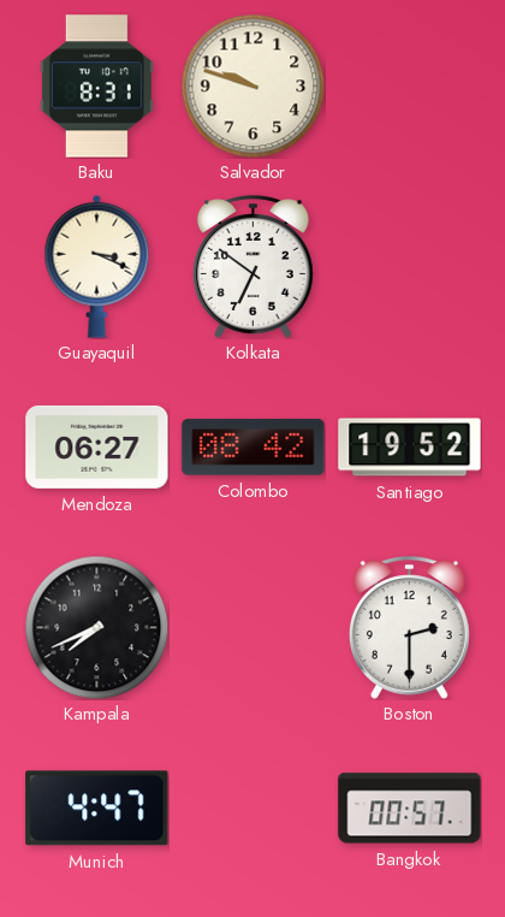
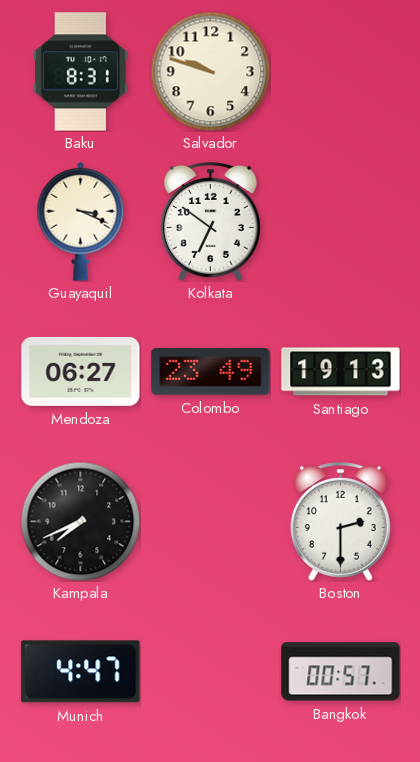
Colombo: 08:42 -> 23:49 (211, 372)
Santiago: 19:52 -> 19:13 (341, 372)
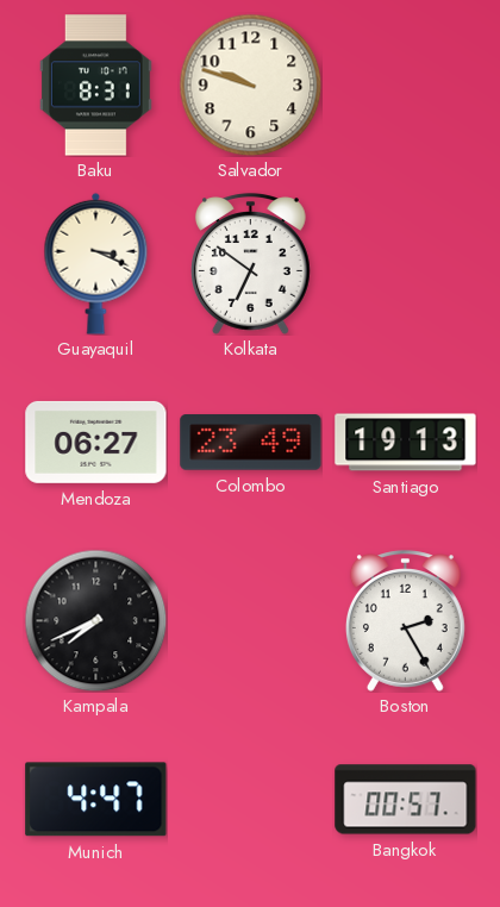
Boston: 2:30 -> 2:25 (405, 621)
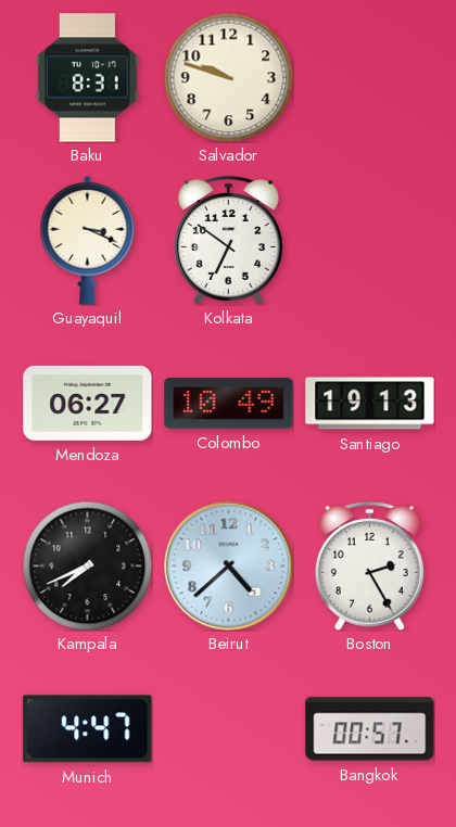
Colombo: 23:49 -> 10:49 (229, 404)
Beirut: none -> 4:38 (229, 567)
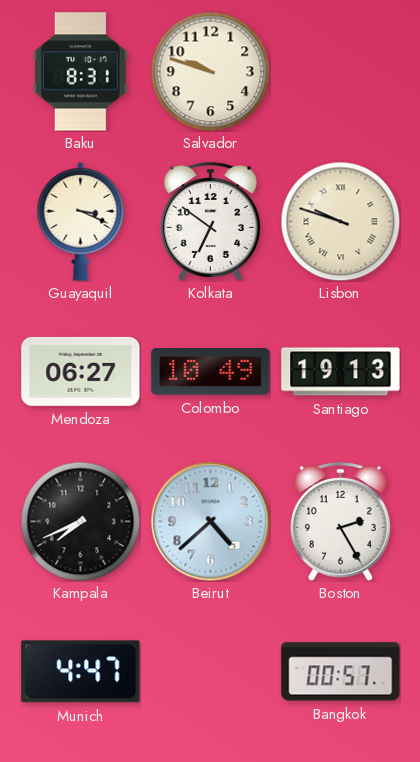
Lisbon: none -> 9:48 (340, 221)
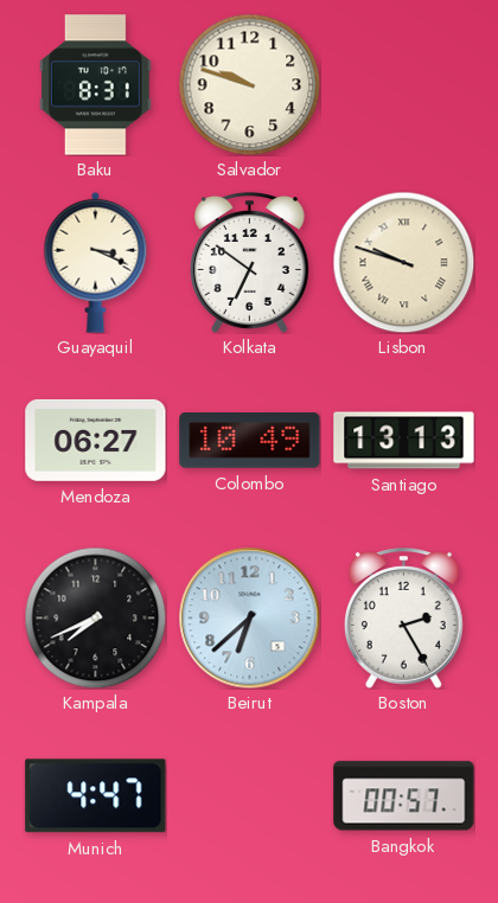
Santiago: 19:13 -> 13:13 (404, 441)
Beirut: 4:38 -> 6:38 (250, 619)
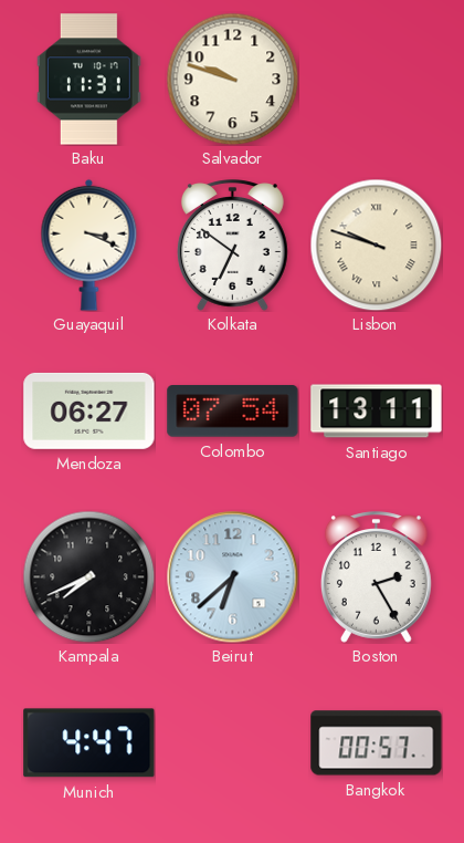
Baku: 8:31 -> 11:31 (88, 80)
Colombo: 10:49 -> 07:54 (233, 412)
Santiago: 13:13 -> 13:11 (377, 412)
